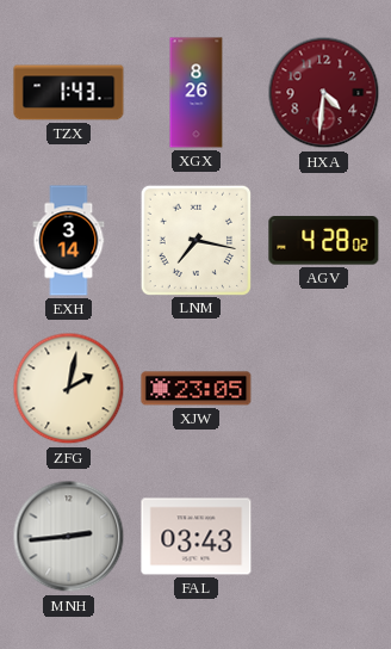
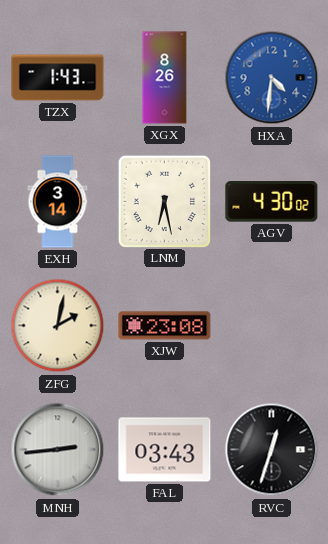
HXA dial: burgundy -> blue (272, 78)
LNM: 7:17 -> 6:28 (164, 201)
AGV: 4:28 -> 4:30 (272, 202)
XJW: 23:05 -> 23:08 (165, 326)
RVC: none -> 12:33 (272, 450)
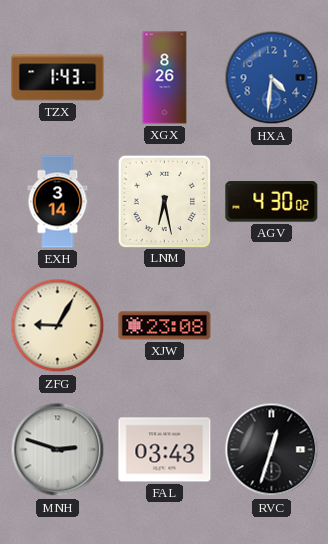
ZFG: 2:02 -> 9:05 (58, 326)
MNH: 2:44 -> 2:48 (58, 450)
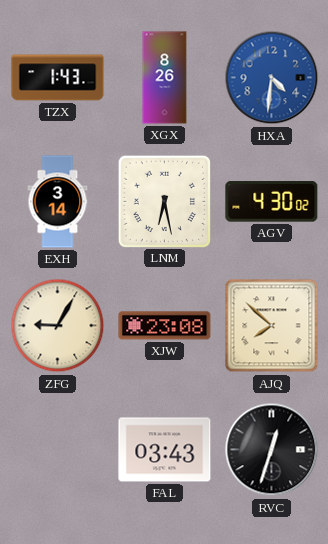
AJQ: none -> 7:52 (272, 326)
MNH: 2:48 -> none (58, 450)
